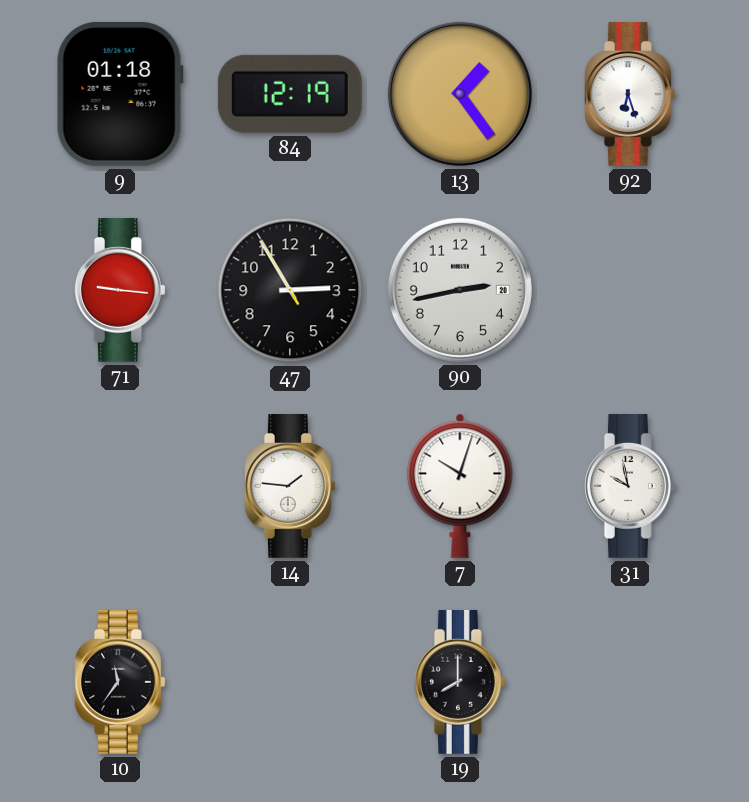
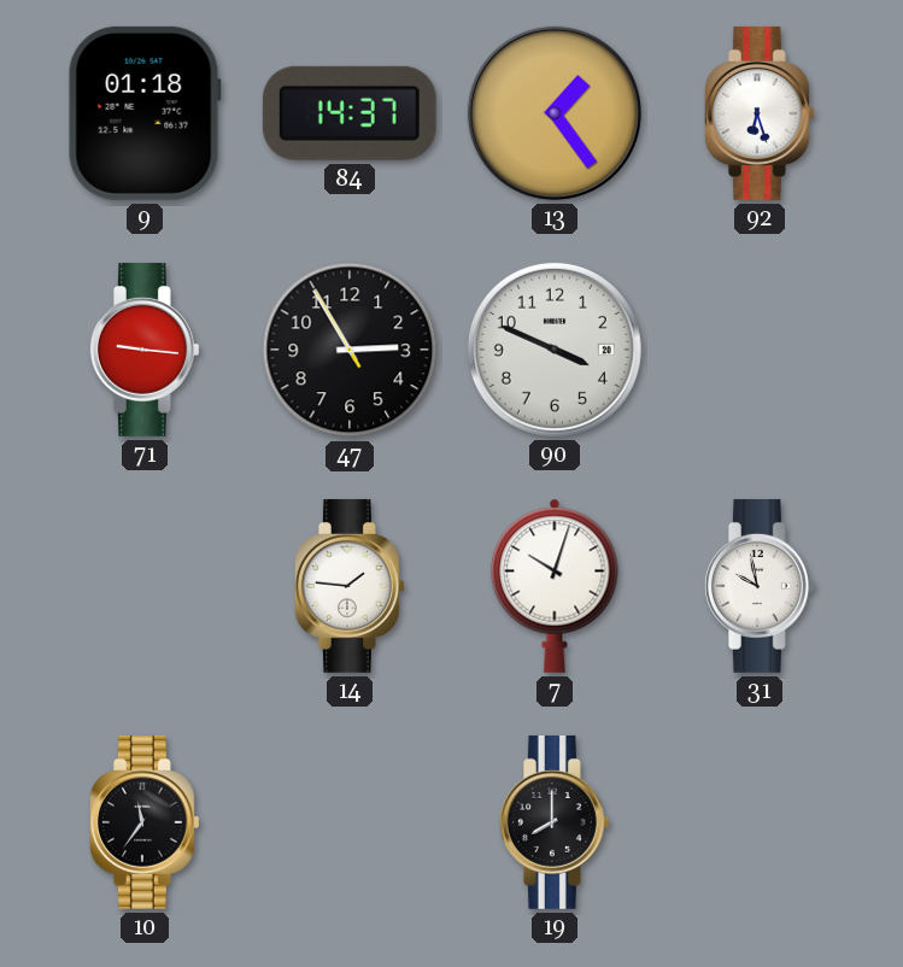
84: 12:19 -> 14:37 (350, 113)
90: 2:43 -> 3:49 (555, 350)
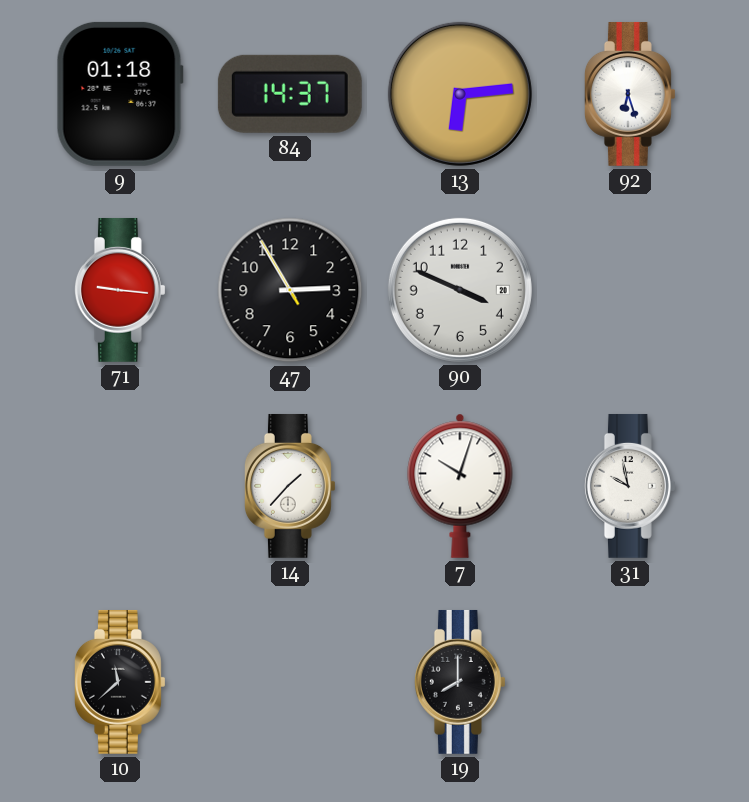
13: 1:24 -> 6:14 (460, 94)
14: 1:46 -> 1:37 (290, 486)
10: 11:36 -> 11:38 (120, 682)
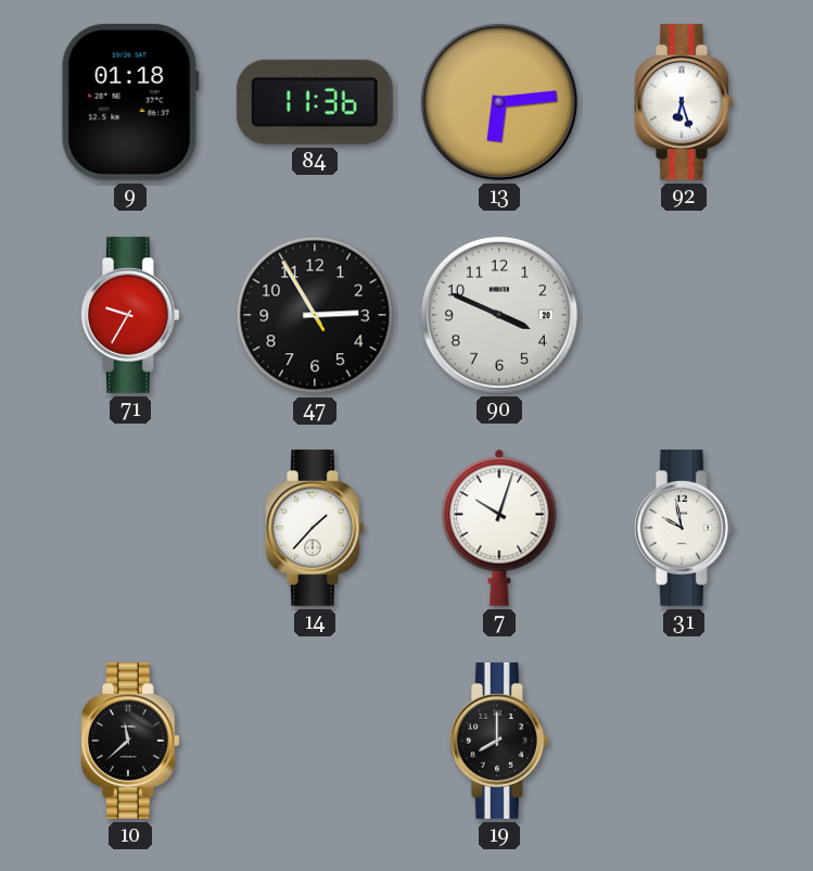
84: 14:37 -> 11:36 (315, 102)
71: 9:16 -> 9:35 (130, 315)
